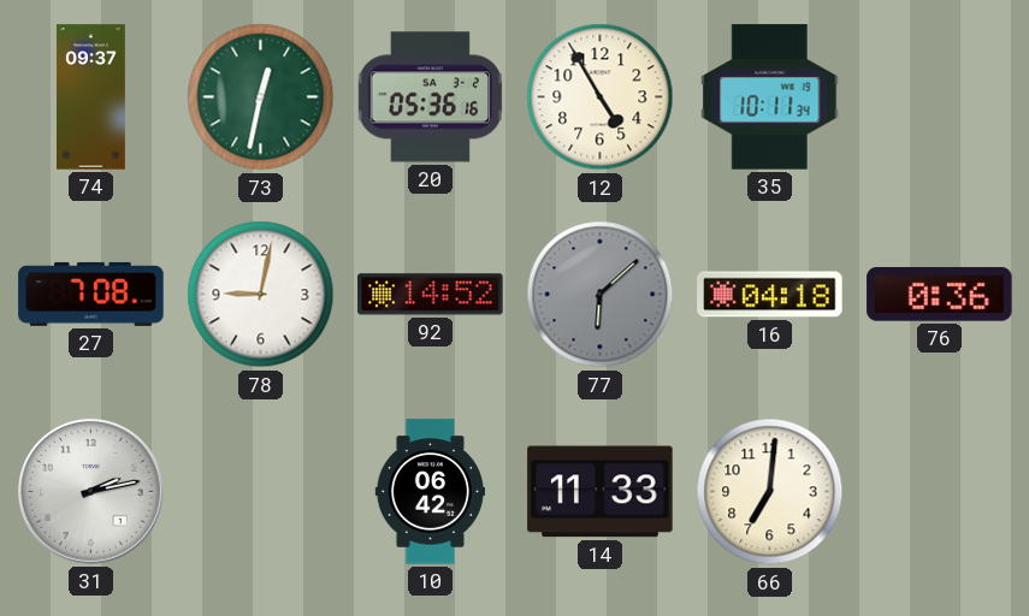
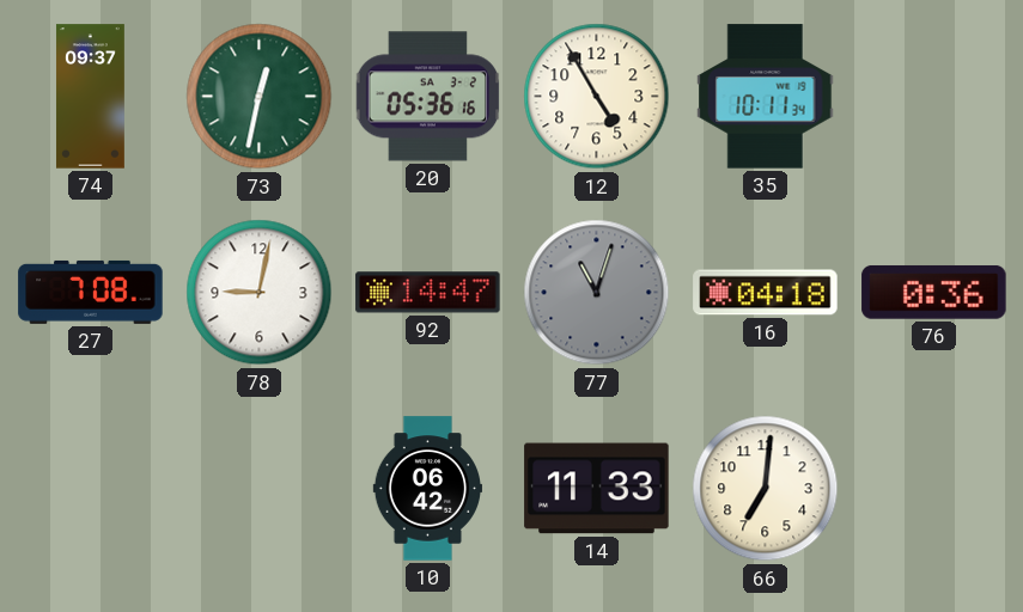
92: 14:52 -> 14:47 (428, 293)
77: 6:08 -> 11:03 (597, 293)
31: 2:13 -> none (90, 491)
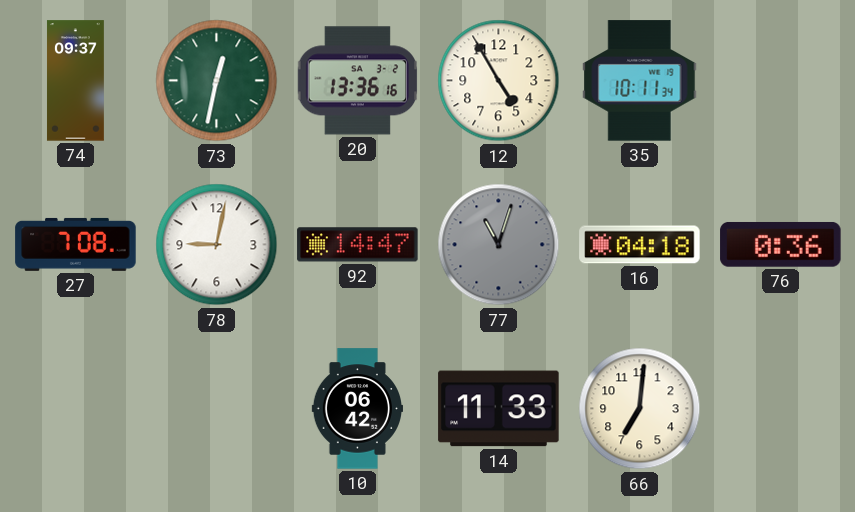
20: 05:36 -> 13:36 (358, 81)
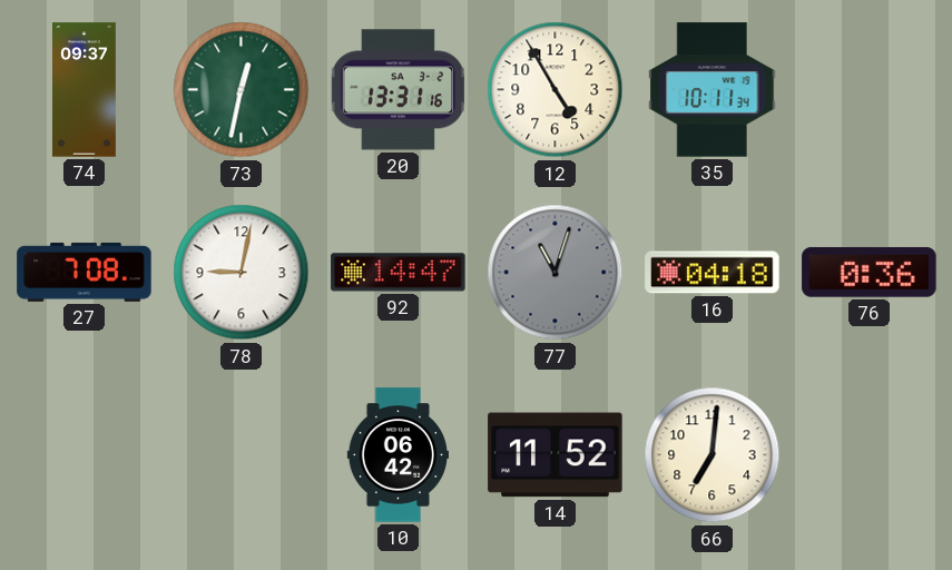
20: 13:36 -> 13:31 (399, 90)
14: 11:33 -> 11:52 (556, 455)
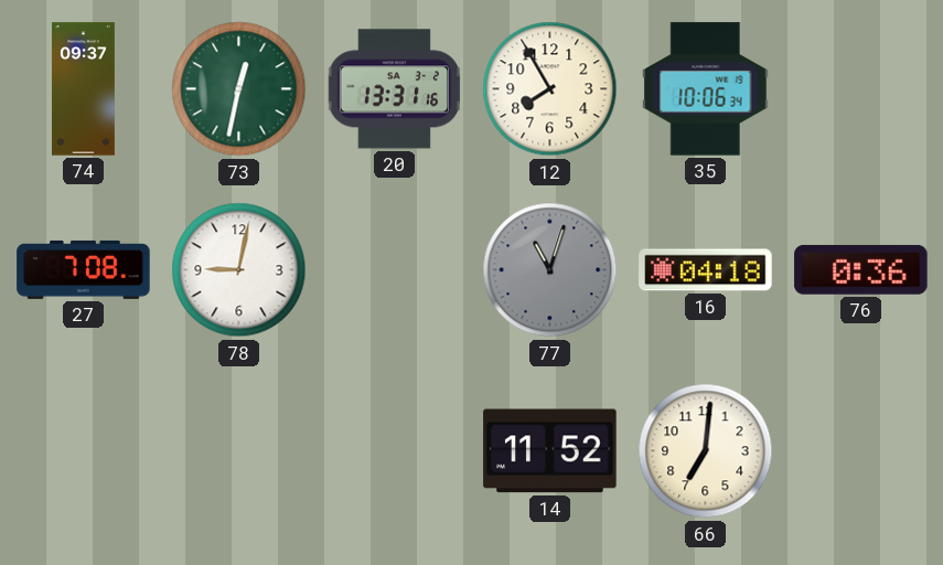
12: 4:55 -> 7:55 (550, 89)
35: 10:11 -> 10:06 (706, 89)
92: 14:47 -> none (399, 273)
10: 06:42 -> none (398, 455)
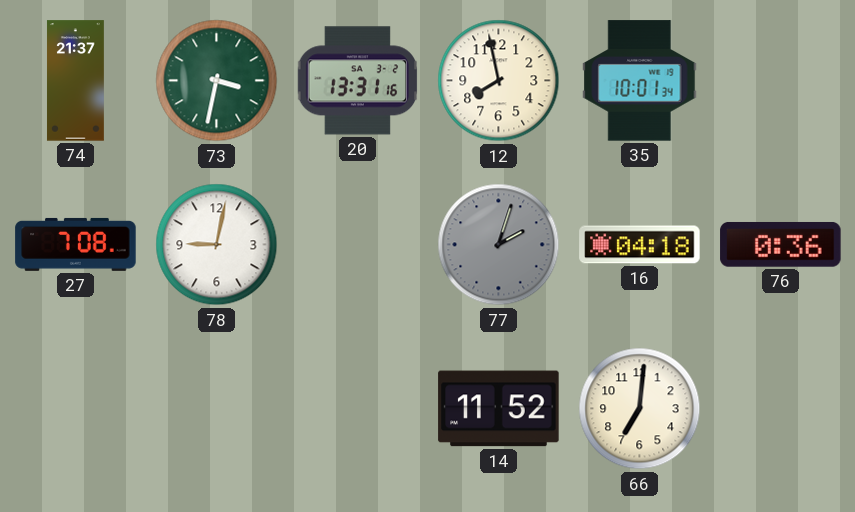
74: 09:37 -> 21:37 (75, 81)
73: 12:32 -> 3:32 (217, 81)
12: 7:55 -> 7:58 (499, 81)
35: 10:06 -> 10:01 (640, 81)
77: 11:03 -> 2:03 (499, 245)
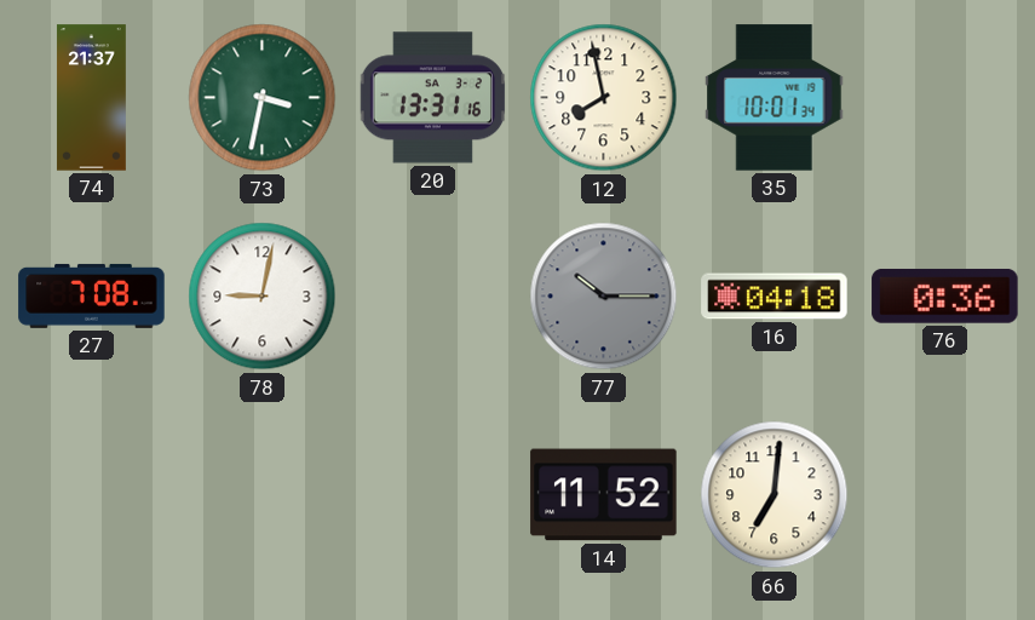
77: 2:03 -> 10:15 (604, 297)
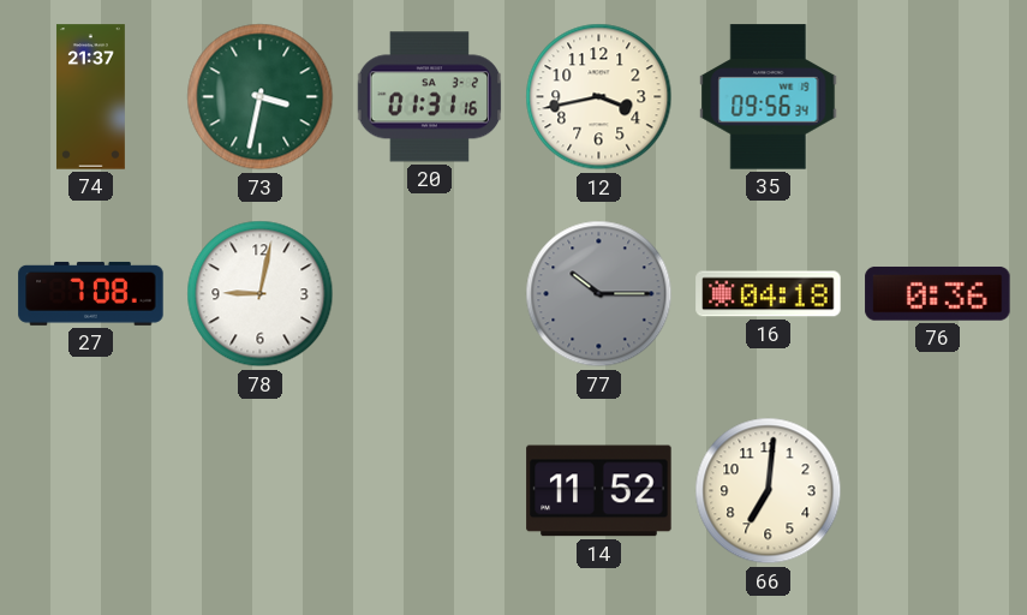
20: 13:31 -> 01:31 (430, 97)
12: 7:58 -> 3:43 (599, 97)
35: 10:01 -> 09:56 (769, 97)
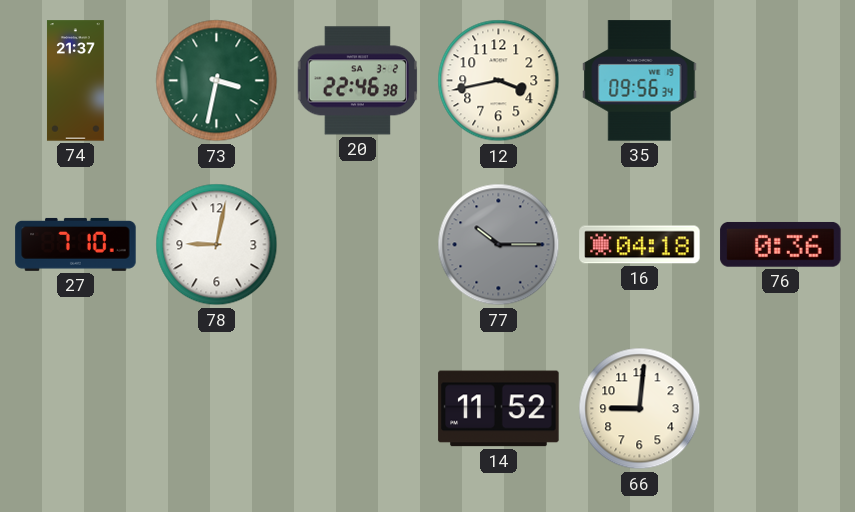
20: 01:31 -> 22:46 (358, 81)
27: 7:08 -> 7:10 (76, 244)
66: 7:01 -> 9:01 (640, 409)
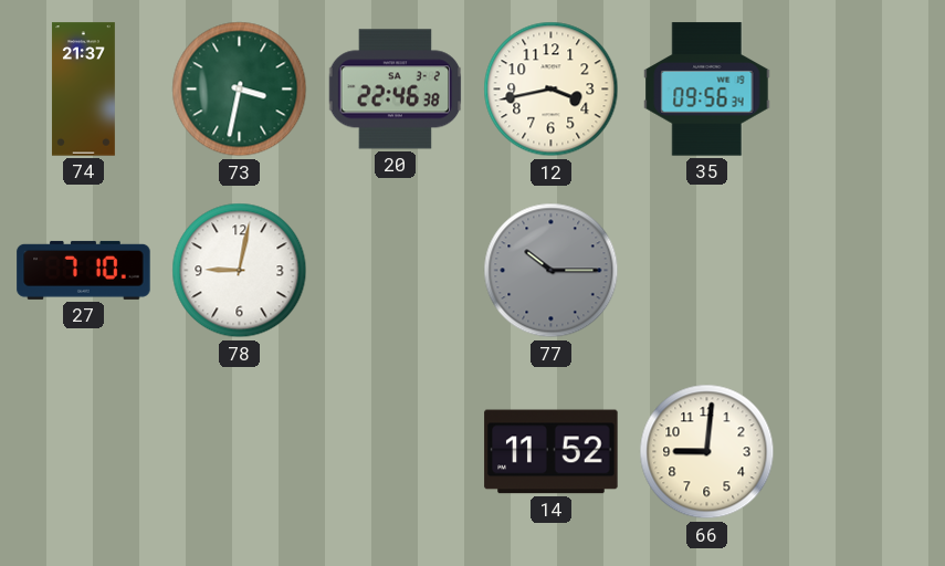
16: 04:18 -> none (640, 245)
76: 0:36 -> none (781, 245)
